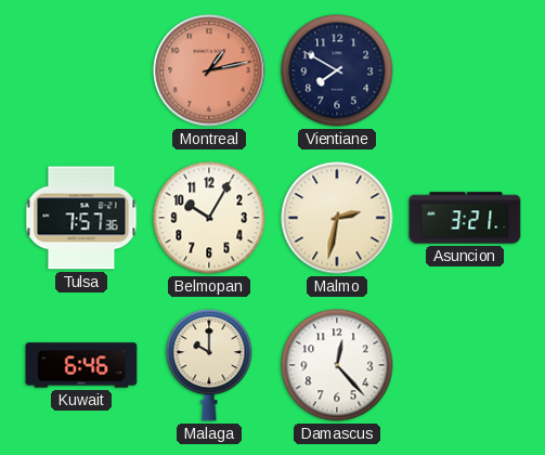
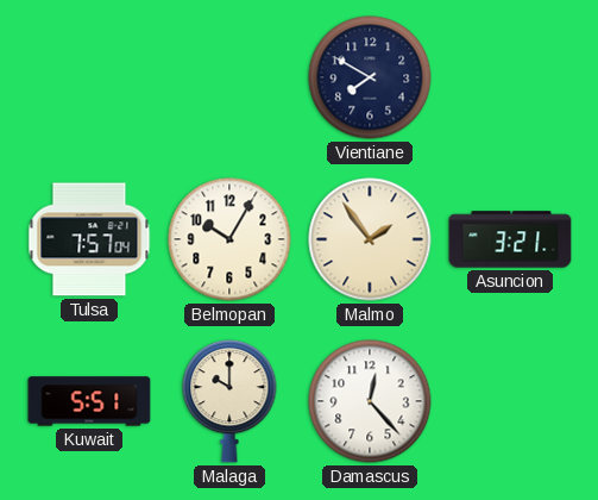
Montreal: 1:13 -> none (209, 70)
Tulsa: 7:57:36 -> 7:57:04 (89, 239)
Malmo: 2:32 -> 1:54 (370, 239)
Kuwait: 6:46 -> 5:51 (89, 401)
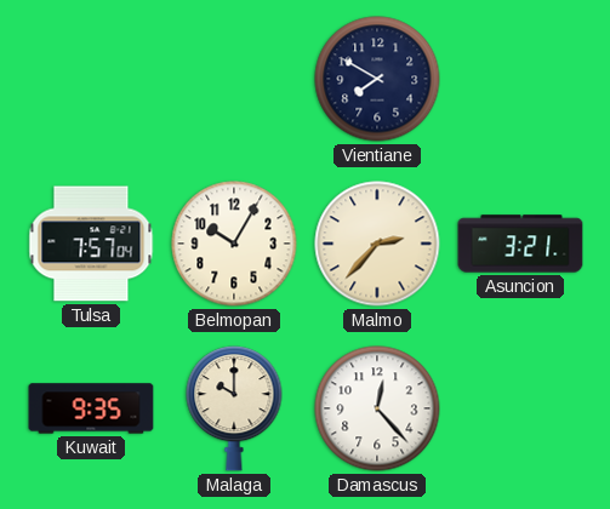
Malmo: 1:54 -> 2:37 (377, 244)
Kuwait: 5:51 -> 9:35 (91, 408)
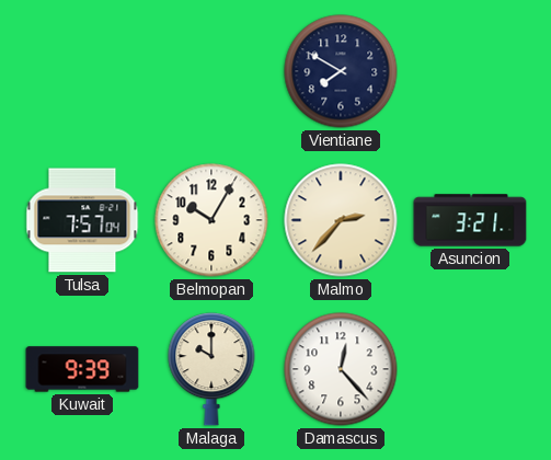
Kuwait: 9:35 -> 9:39 (82, 369)
